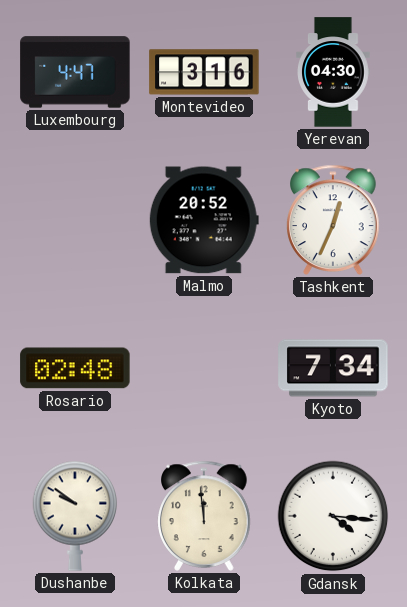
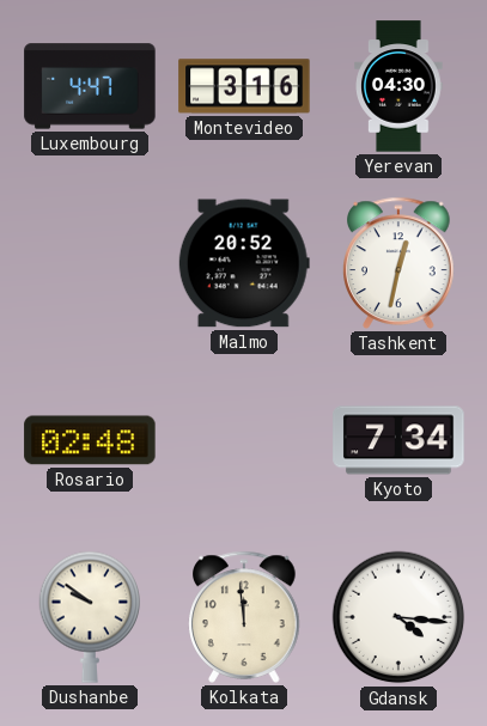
Tashkent: 12:34 -> 12:32 (398, 263)
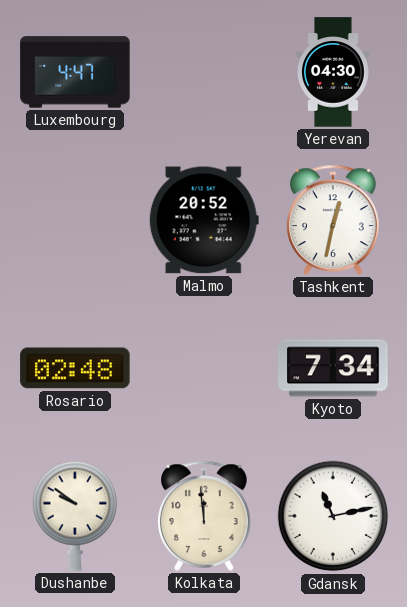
Montevideo: 3:16 -> none (244, 86)
Gdansk: 4:16 -> 11:13 (333, 516)
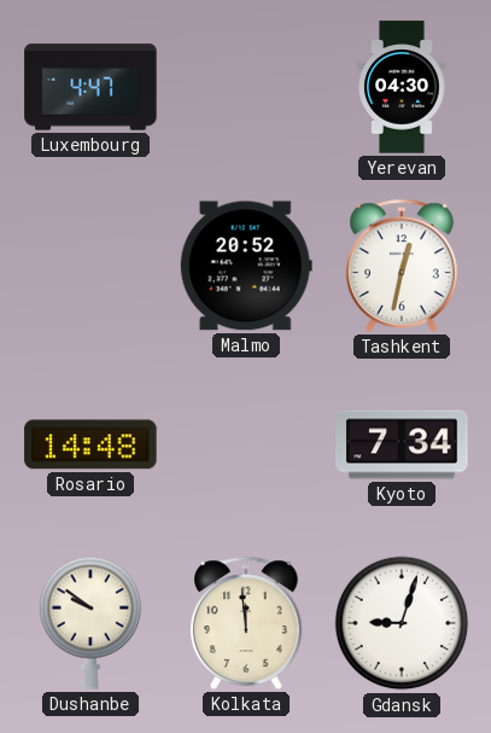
Rosario: 02:48 -> 14:48 (90, 444)
Gdansk: 11:13 -> 9:03 (402, 623)
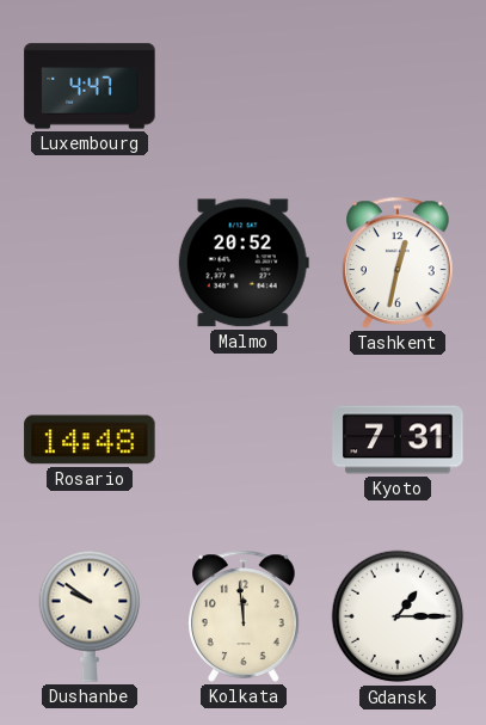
Yerevan: 04:30 -> none (402, 87)
Kyoto: 7:34 -> 7:31 (398, 440)
Gdansk: 9:03 -> 1:15 (398, 616)
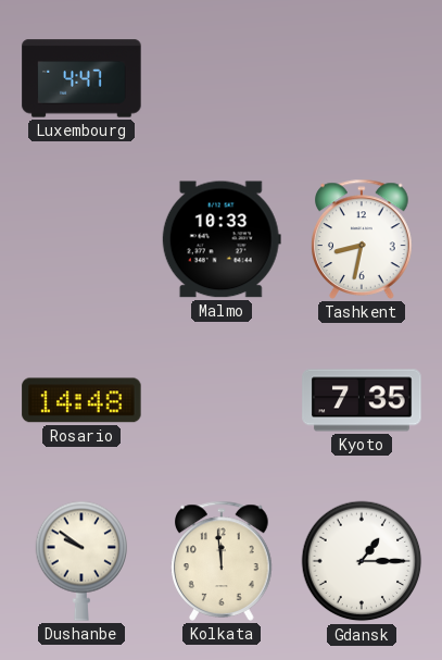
Malmo: 20:52 -> 10:33 (222, 239)
Tashkent: 12:32 -> 8:32 (362, 239)
Kyoto: 7:31 -> 7:35 (362, 400)
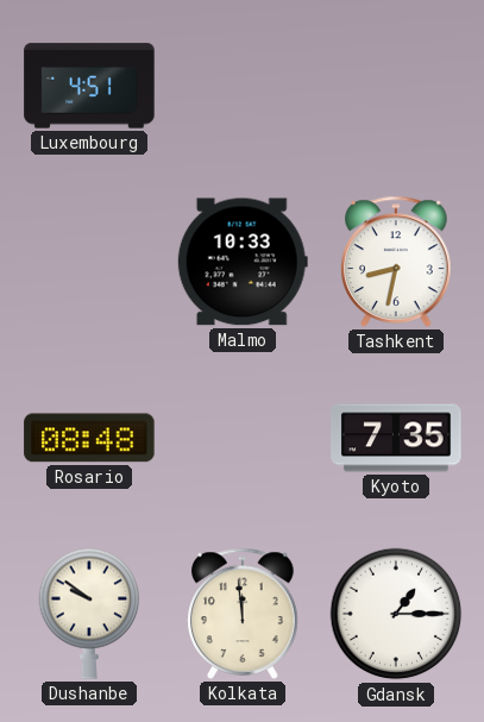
Luxembourg: 4:47 -> 4:51 (89, 86)
Rosario: 14:48 -> 08:48 (89, 438)
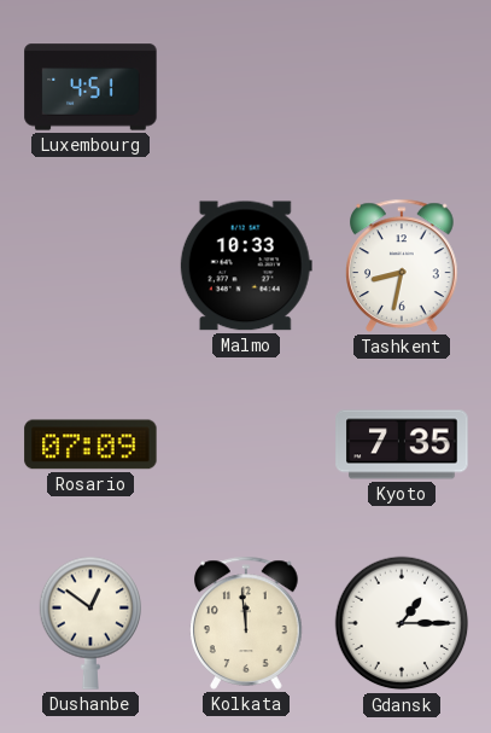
Rosario: 08:48 -> 07:09 (90, 444)
Dushanbe: 9:51 -> 12:51 (90, 623)
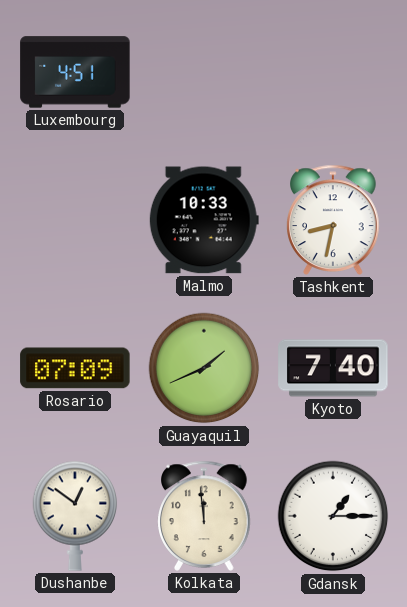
Guayaquil: none -> 1:41 (204, 368)
Kyoto: 7:35 -> 7:40 (333, 368)
